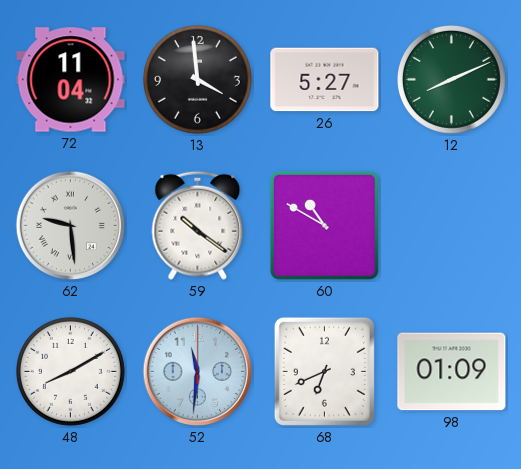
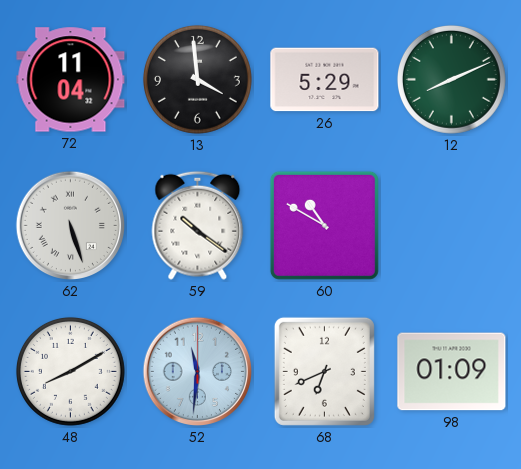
26: 5:27 -> 5:29 (325, 80)
62: 9:29 -> 5:27 (71, 226)
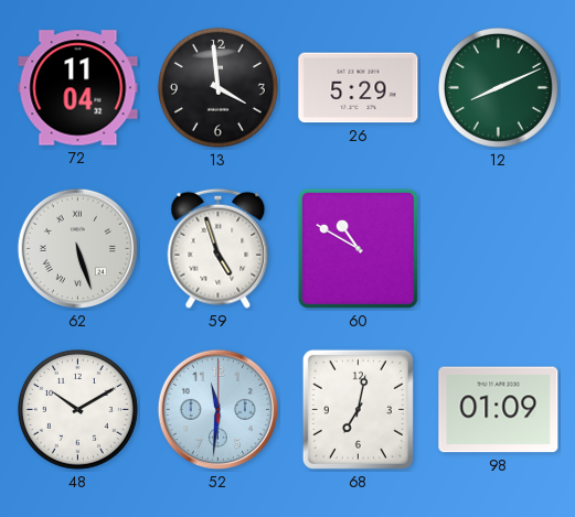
59: 10:21 -> 4:57 (219, 248)
48: 8:10 -> 10:10 (77, 409)
68: 6:41 -> 7:02 (358, 409)
